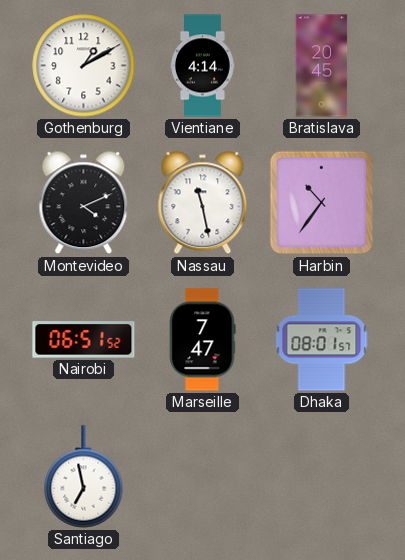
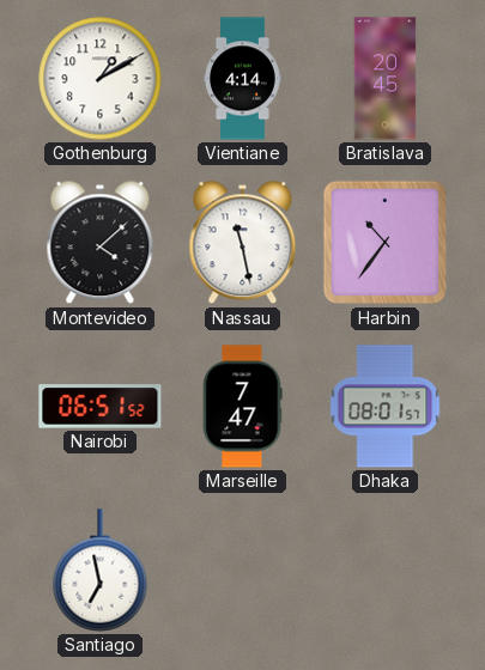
Montevideo: 4:11 -> 4:08 (101, 243)
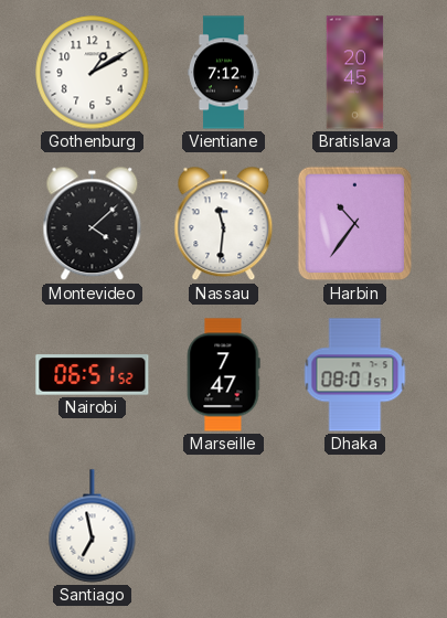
Vientiane: 4:14 -> 7:12 (224, 73)
Nassau: 11:28 -> 11:31 (224, 224)
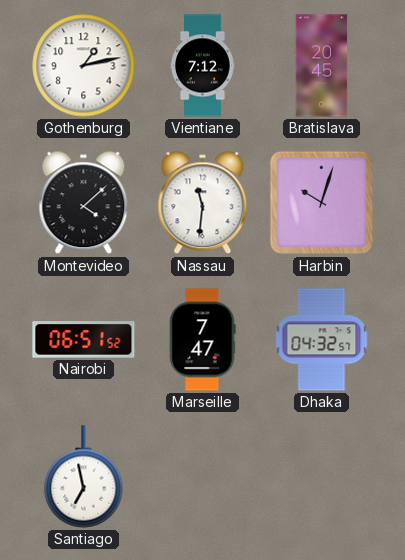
Gothenburg: 1:10 -> 1:13 (84, 66)
Harbin: 10:36 -> 10:03 (322, 203)
Dhaka: 08:01 -> 04:32 (322, 340)
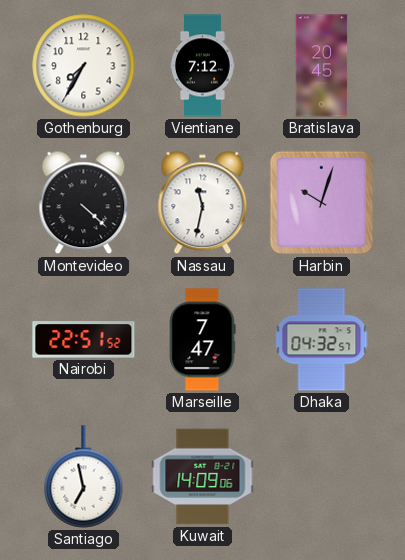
Gothenburg: 1:13 -> 7:35 (84, 66)
Montevideo: 4:08 -> 4:22 (84, 203)
Nassau: 11:31 -> 11:32 (203, 203)
Nairobi: 06:51 -> 22:51 (84, 340)
Kuwait: none -> 14:09 (203, 477)
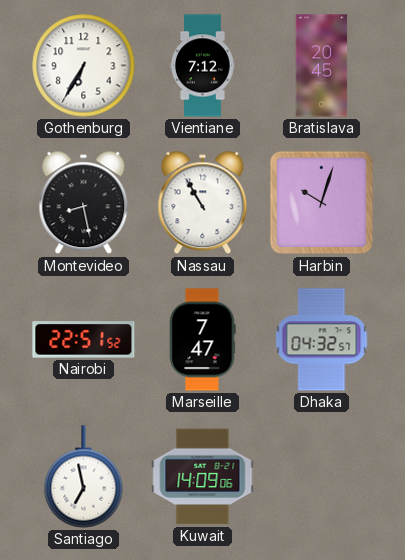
Gothenburg: 7:35 -> 6:35 (84, 66)
Montevideo: 4:22 -> 8:28 (84, 203)
Nassau: 11:32 -> 10:55 (203, 203)
